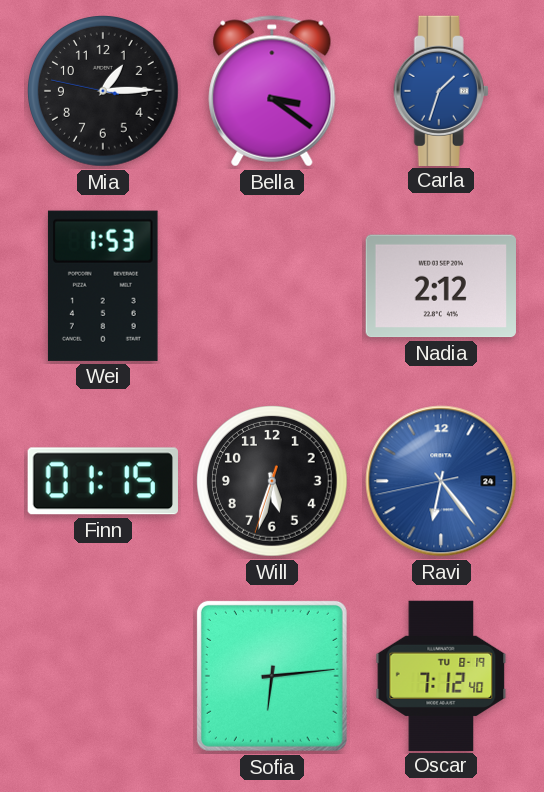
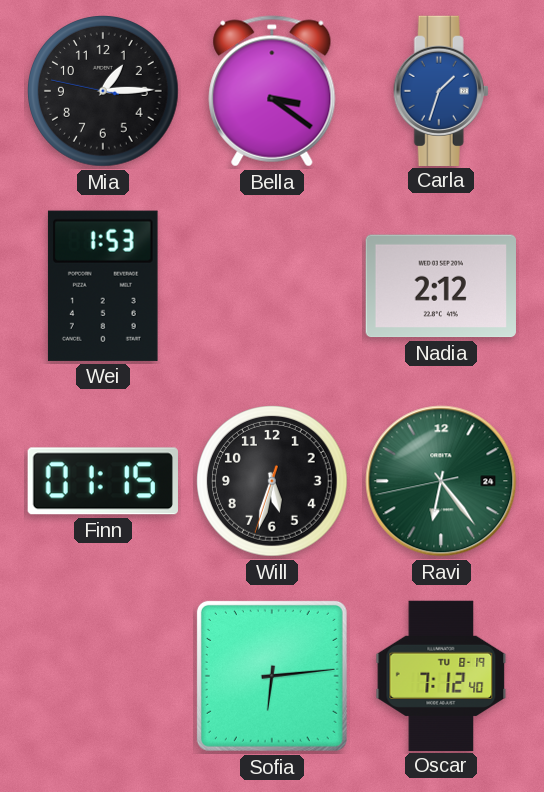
Ravi dial: blue -> green (441, 481)
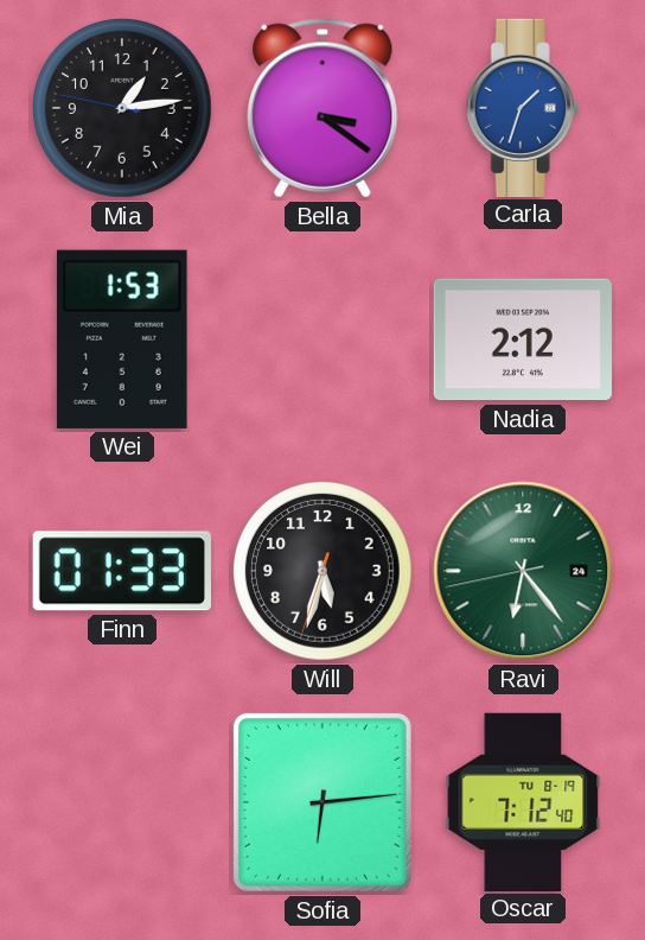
Mia: 1:14 -> 1:13 (123, 109)
Finn: 01:15 -> 01:33 (122, 571)
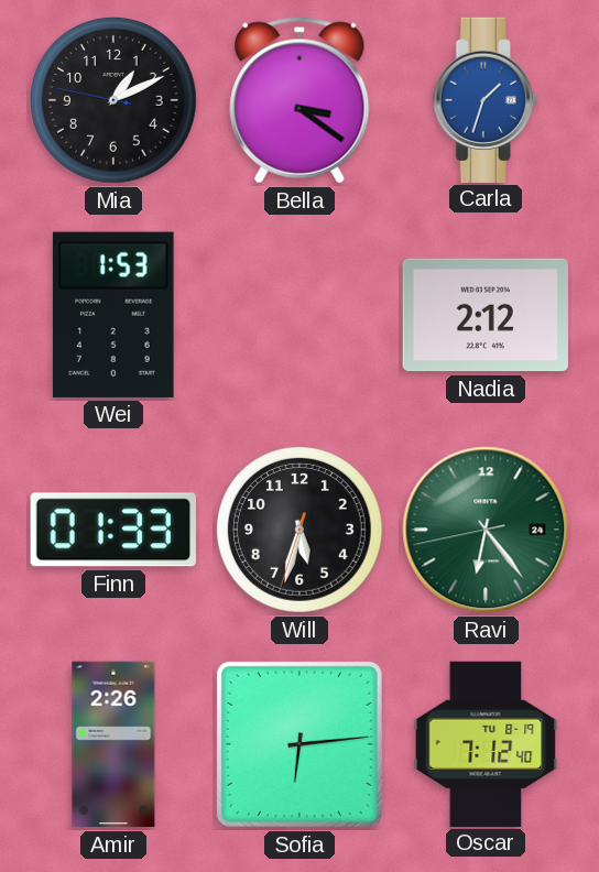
Mia: 1:13 -> 1:10 (115, 101)
Amir: none -> 2:26 (113, 744)
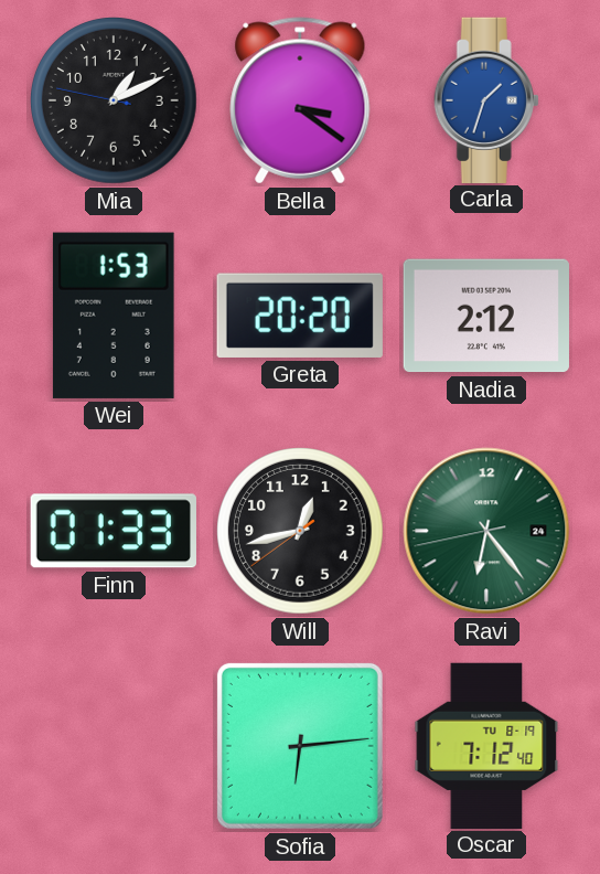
Greta: none -> 20:20 (300, 316)
Will: 5:32 -> 12:42 (301, 532)
Amir: 2:26 -> none (113, 744)
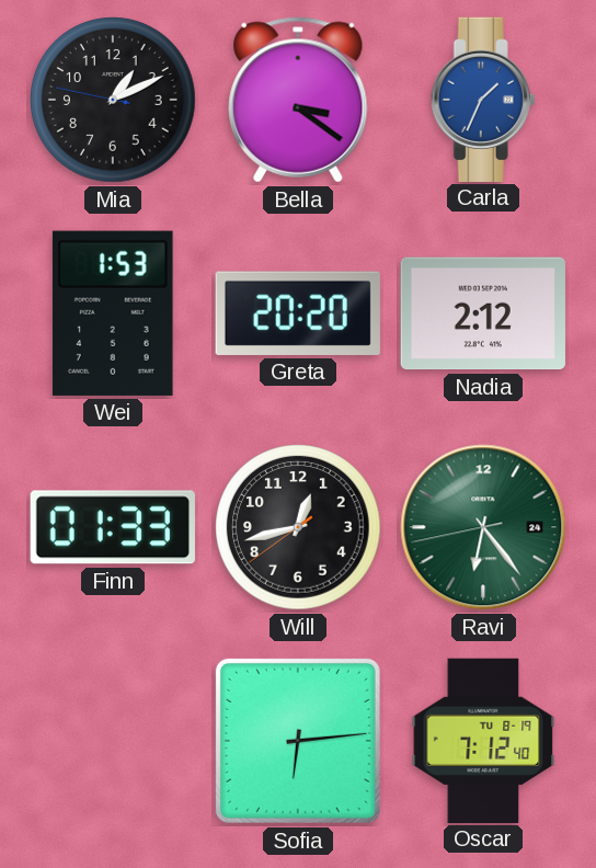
Carla: 1:33 -> 1:34 (483, 99)
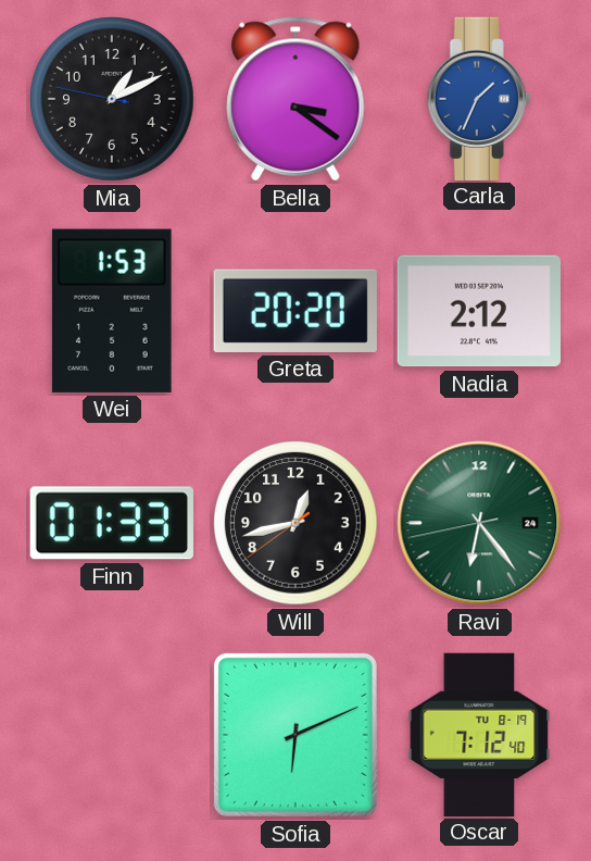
Sofia: 6:14 -> 6:11 (295, 735)
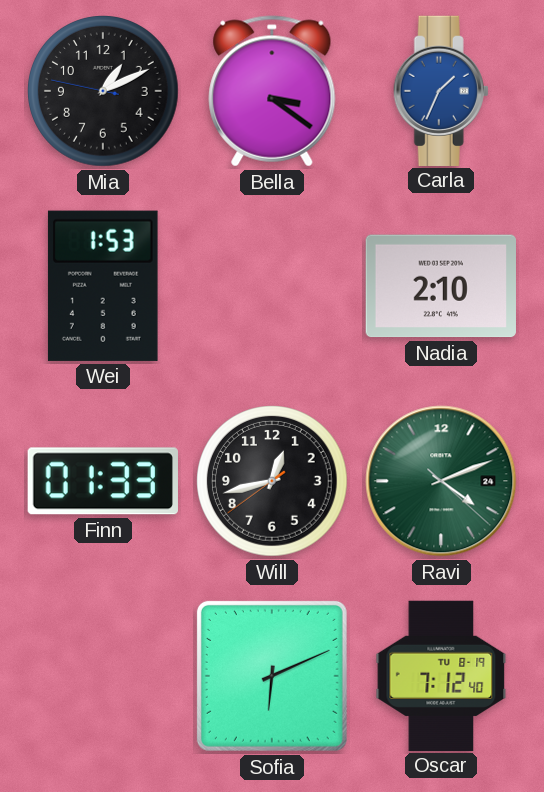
Greta: 20:20 -> none (295, 311)
Nadia: 2:12 -> 2:10 (441, 286)
Ravi: 6:23 -> 4:11 (441, 481)
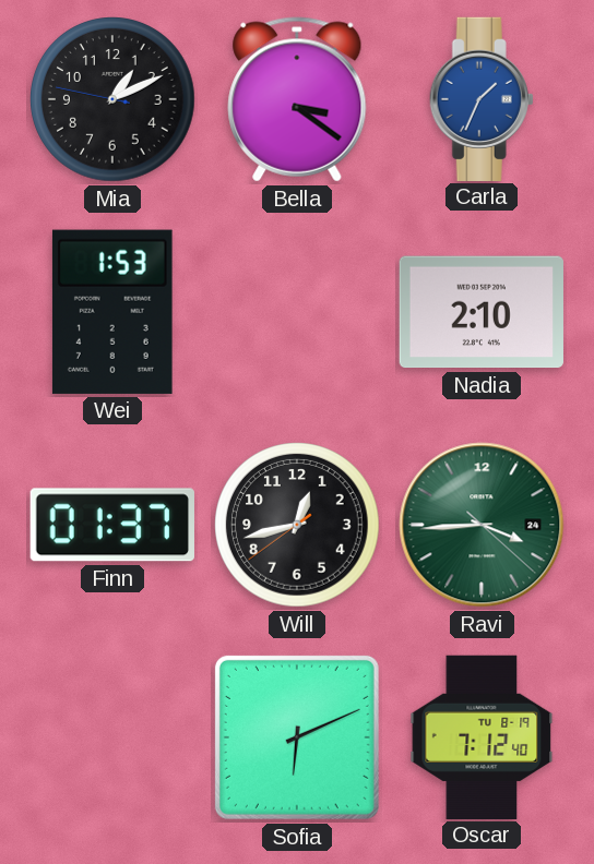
Finn: 01:33 -> 01:37 (112, 525)
Ravi: 4:11 -> 3:44 (482, 525)
